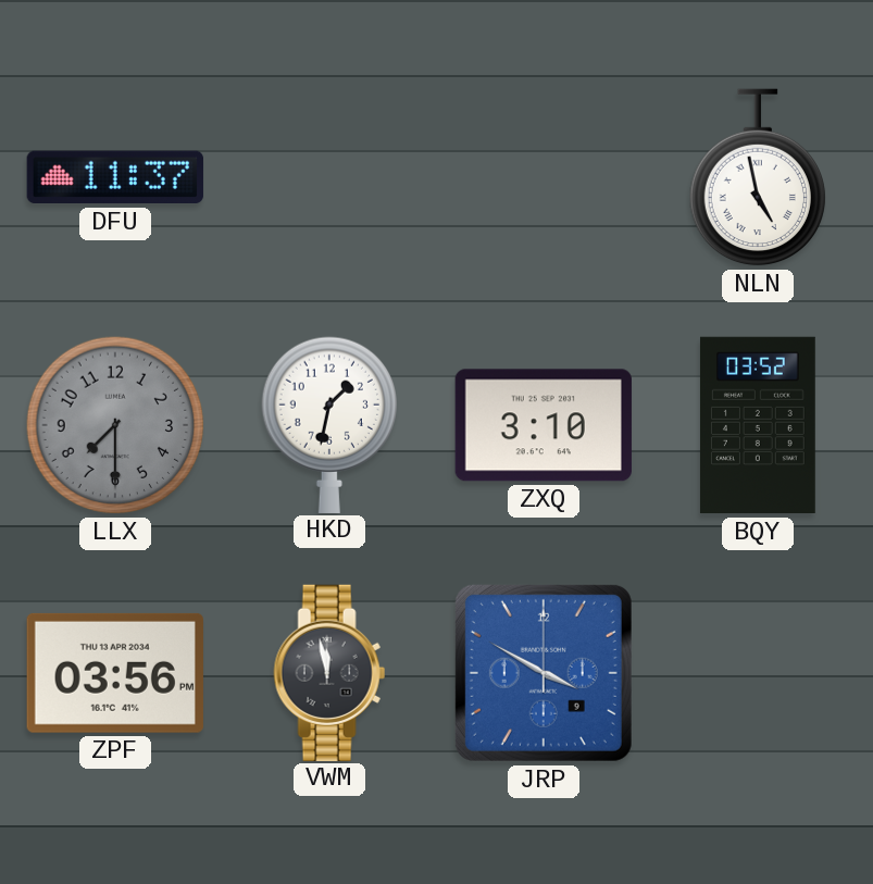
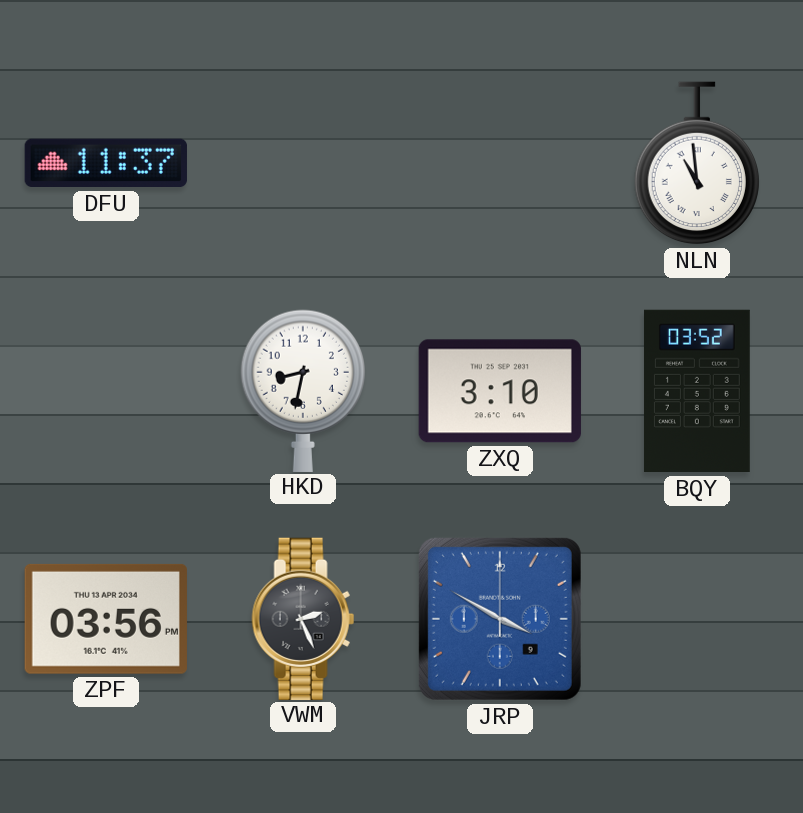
NLN: 4:58 -> 10:59 (697, 163)
LLX: 7:30 -> none (115, 425)
HKD: 1:32 -> 8:32 (303, 390)
VWM: 11:58 -> 2:26 (303, 618)
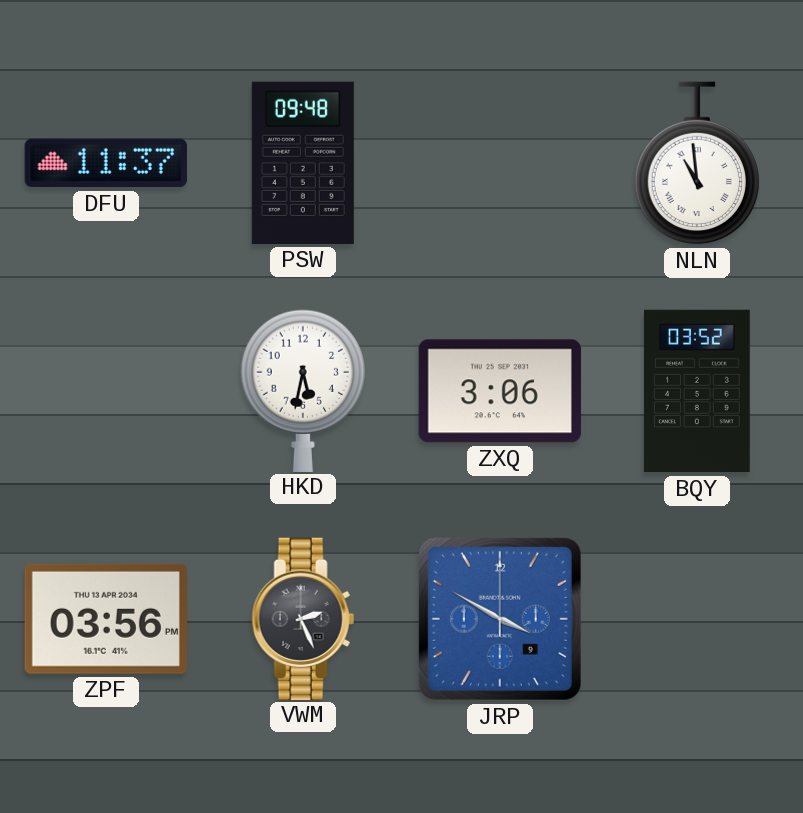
PSW: none -> 09:48 (303, 163)
HKD: 8:32 -> 5:32 (303, 390)
ZXQ: 3:10 -> 3:06 (500, 391)
